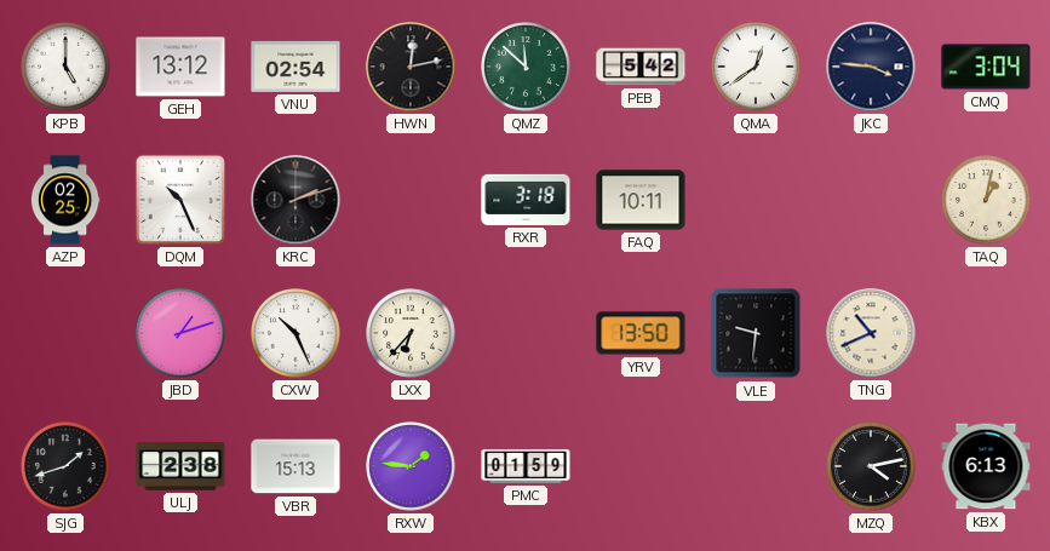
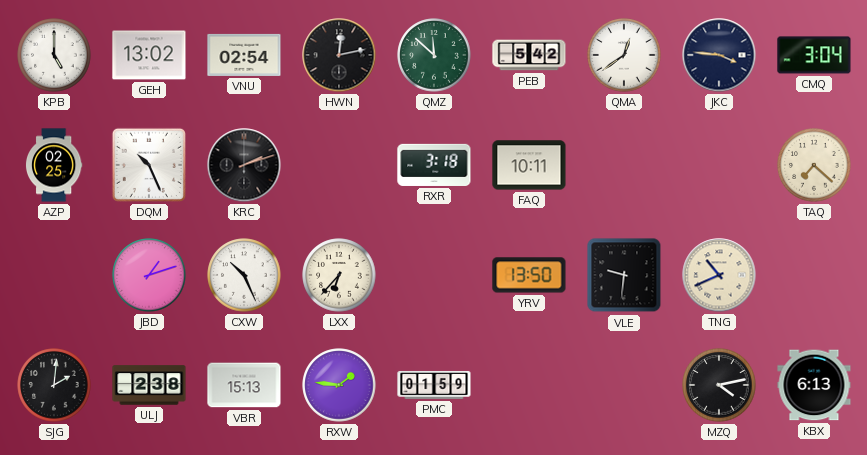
GEH: 13:12 -> 13:02 (149, 55)
TAQ: 1:02 -> 7:22 (814, 165)
SJG: 1:42 -> 2:01 (54, 385)
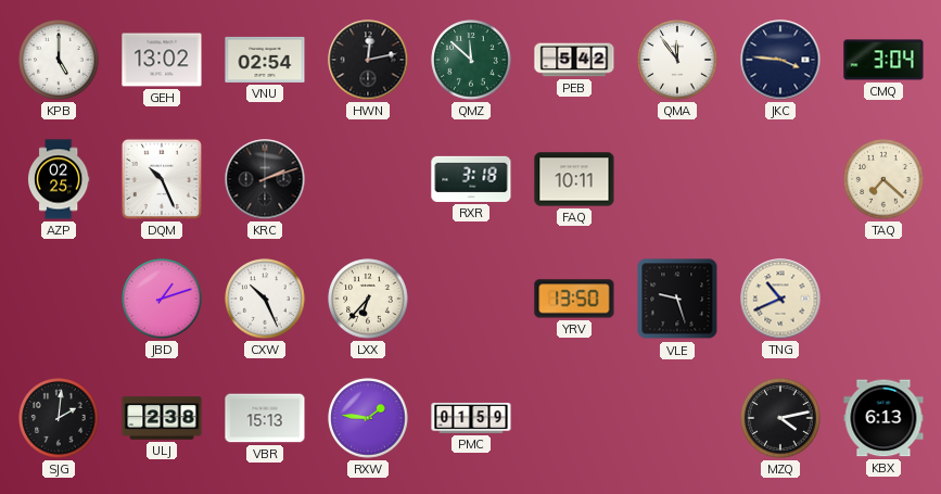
QMA: 12:39 -> 11:54 (677, 60)
VLE: 9:31 -> 9:27 (677, 299)
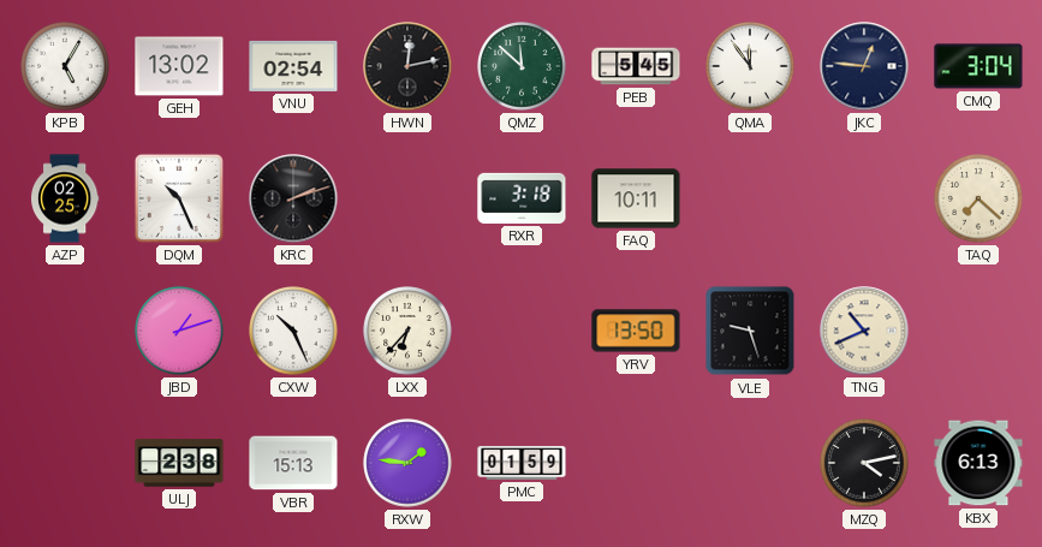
KPB: 5:00 -> 5:05 (65, 66)
PEB: 5:42 -> 5:45 (636, 66)
JKC: 3:46 -> 12:46 (864, 66)
SJG: 2:01 -> none (59, 418)
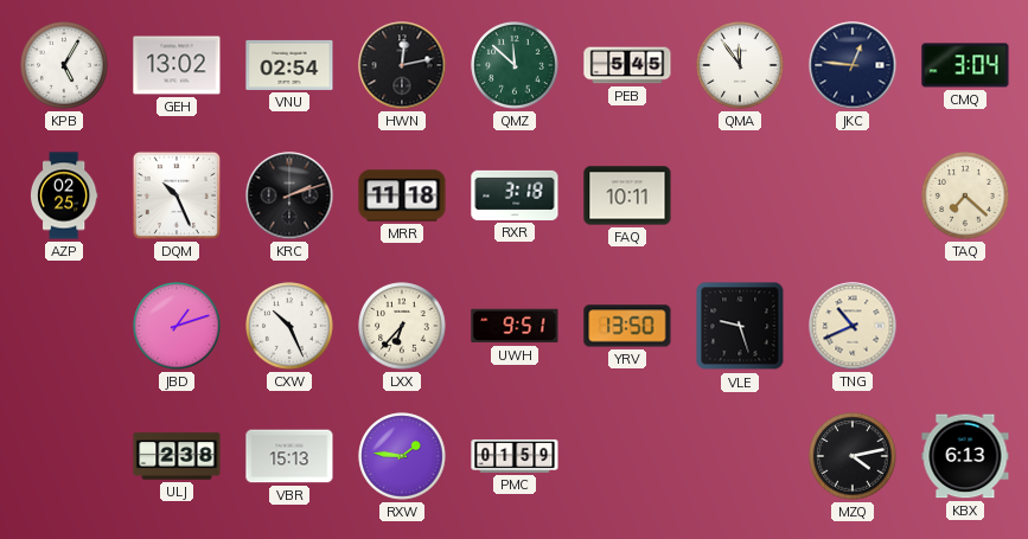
MRR: none -> 11:18 (402, 195)
UWH: none -> 9:51 (515, 326)
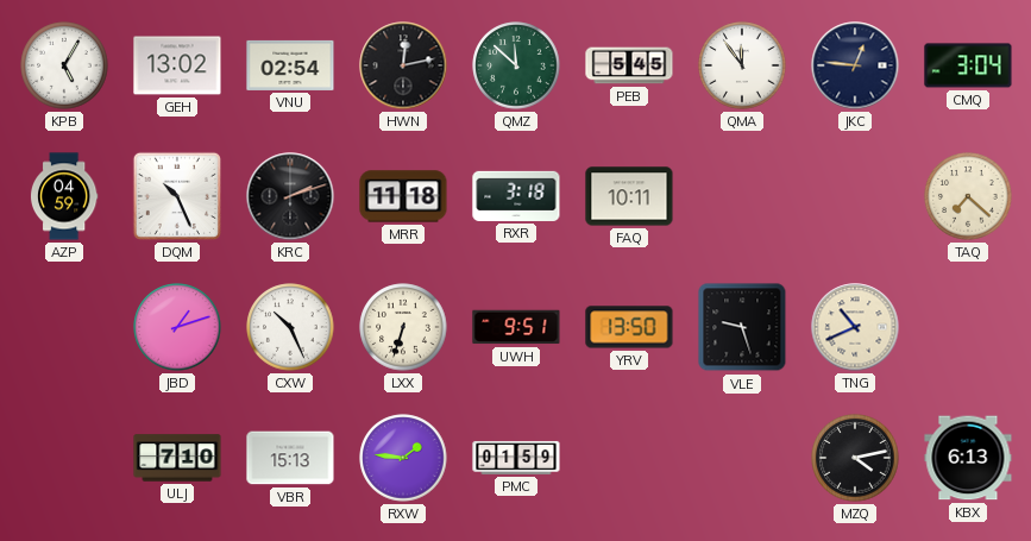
AZP: 02:25 -> 04:59 (64, 196)
LXX: 6:37 -> 6:33 (403, 327)
ULJ: 2:38 -> 7:10 (177, 458)
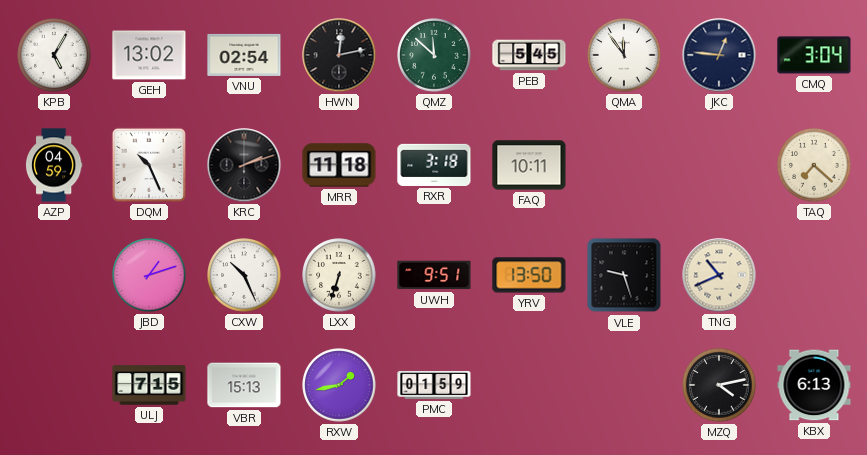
ULJ: 7:10 -> 7:15 (149, 385)
RXW: 1:46 -> 1:43 (339, 385)
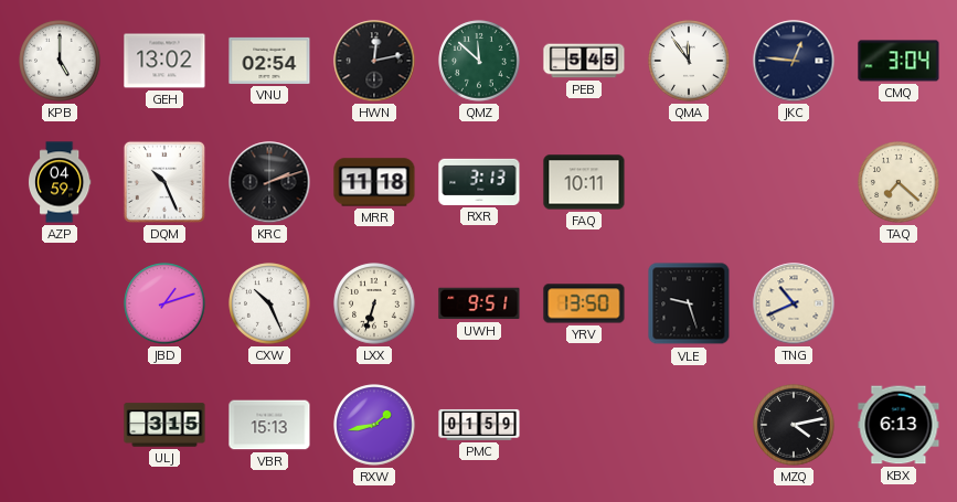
KPB: 5:05 -> 5:00 (60, 61)
RXR: 3:18 -> 3:13 (479, 182)
ULJ: 7:15 -> 3:15 (164, 425)
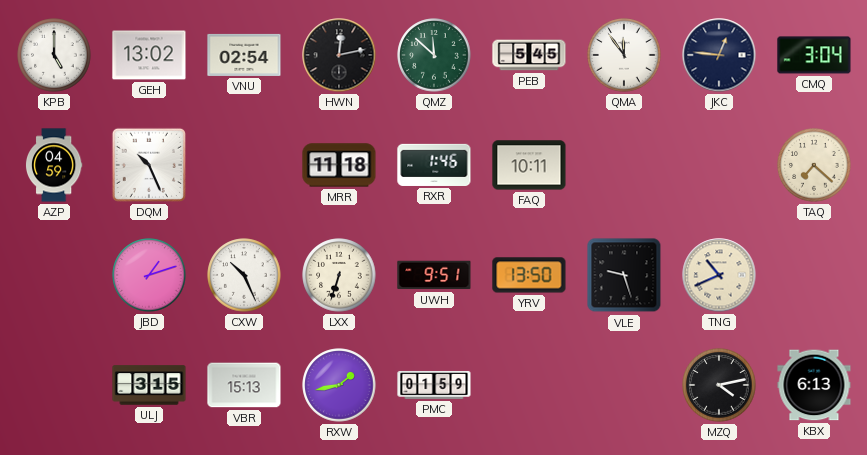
KRC: 2:12 -> none (269, 182)
RXR: 3:13 -> 1:46 (434, 165)
